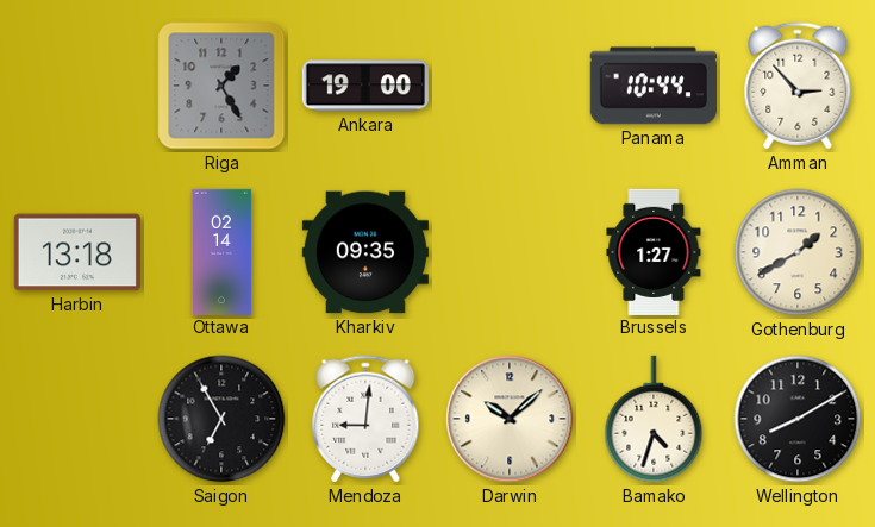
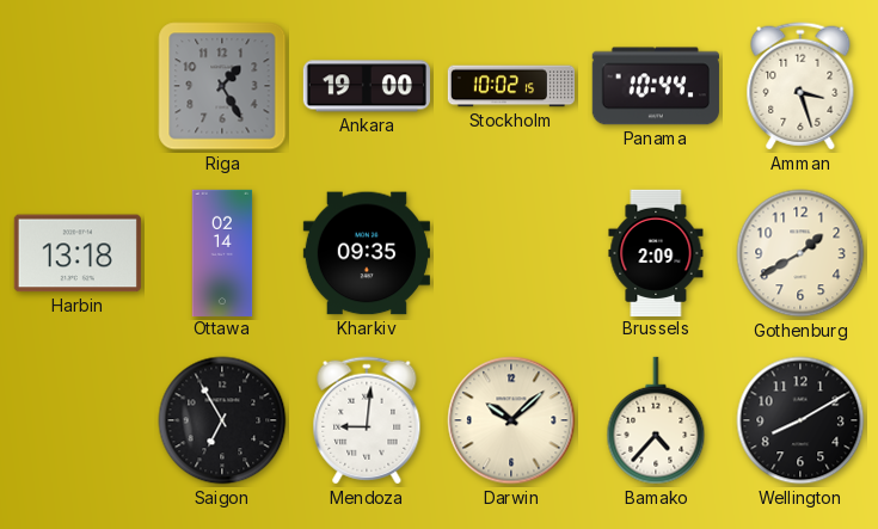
Stockholm: none -> 10:02 (510, 86)
Amman: 2:53 -> 3:27 (800, 86)
Brussels: 1:27 -> 2:09 (656, 252)
Bamako: 4:33 -> 4:37 (656, 420)
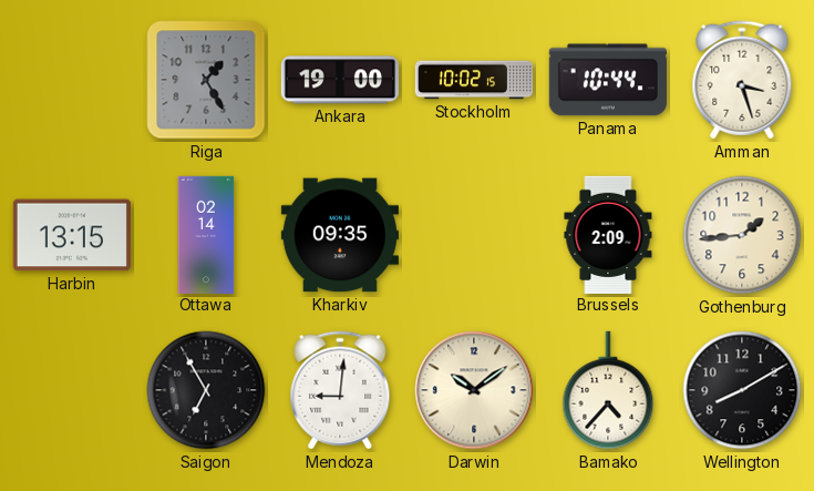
Harbin: 13:18 -> 13:15 (72, 235)
Gothenburg: 1:40 -> 1:44 (742, 235)
Darwin: 10:08 -> 10:09 (474, 390)
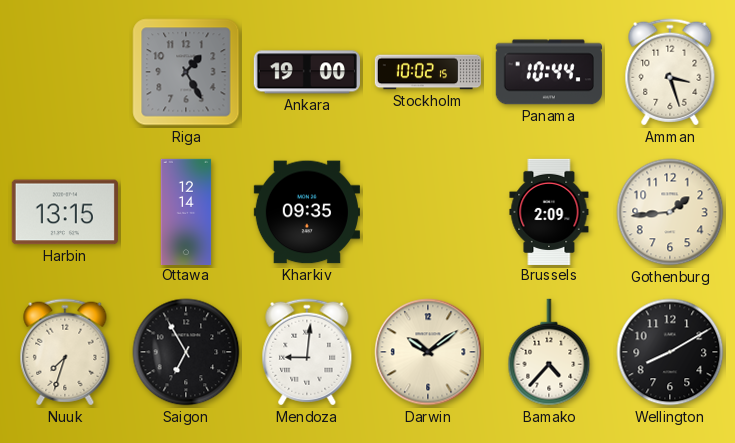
Ottawa: 02:14 -> 12:14 (186, 211)
Nuuk: none -> 7:33 (65, 352)
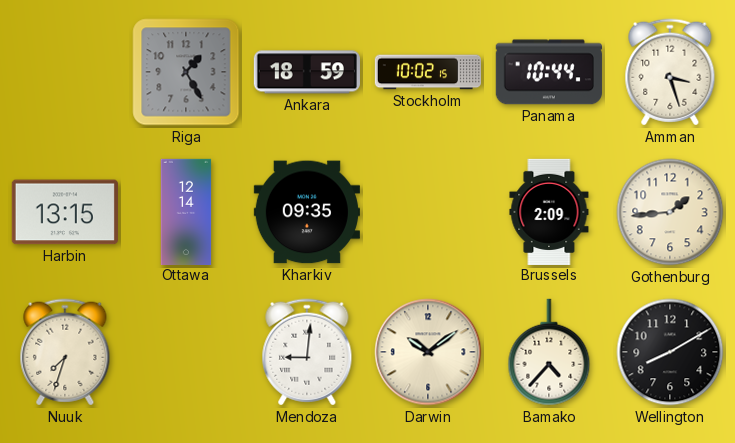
Ankara: 19:00 -> 18:59 (307, 72)
Saigon: 6:55 -> none (186, 352)
